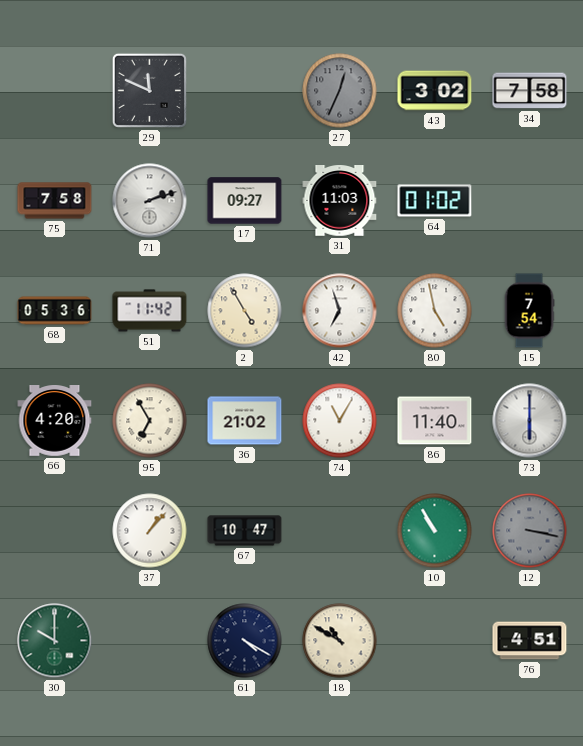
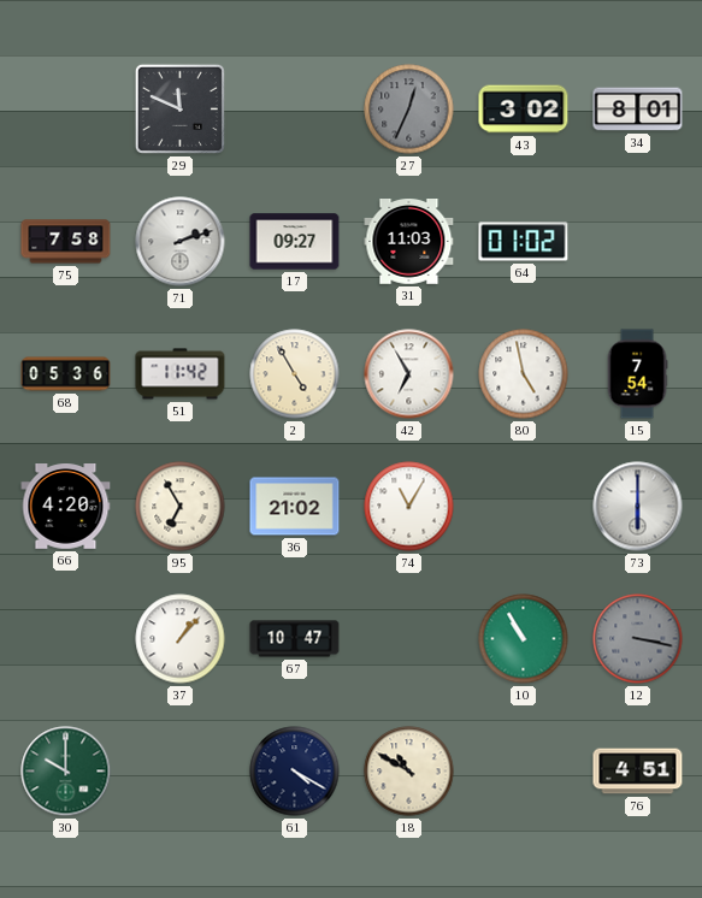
34: 7:58 -> 8:01 (638, 110)
42: 6:57 -> 6:55 (409, 374)
86: 11:40 -> none (435, 421)
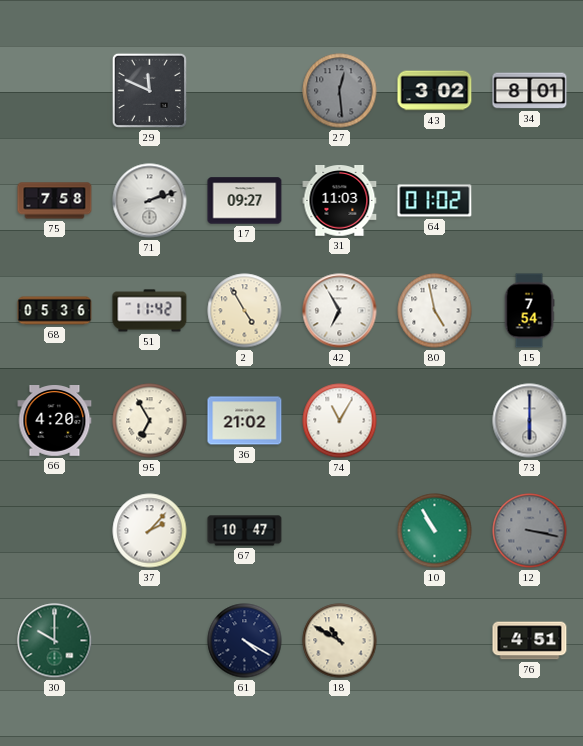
27: 12:34 -> 12:29 (340, 91)
37: 1:07 -> 2:07 (150, 531)
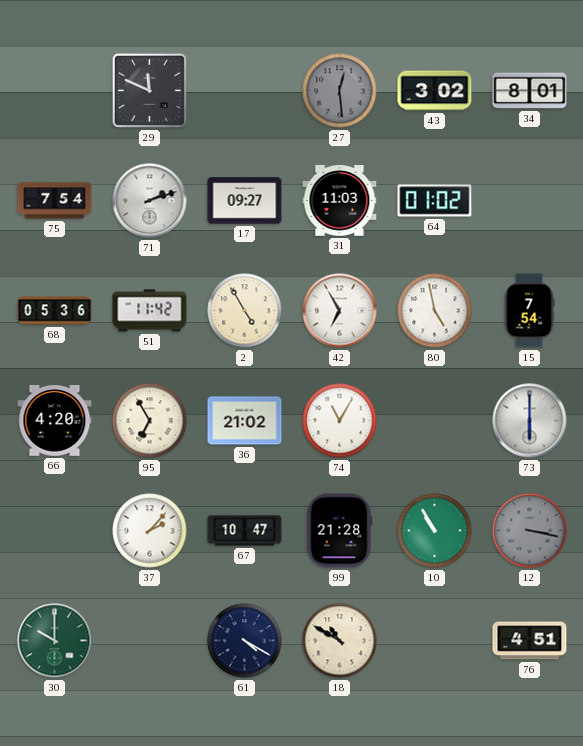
75: 7:58 -> 7:54 (55, 201)
99: none -> 21:28 (339, 531)
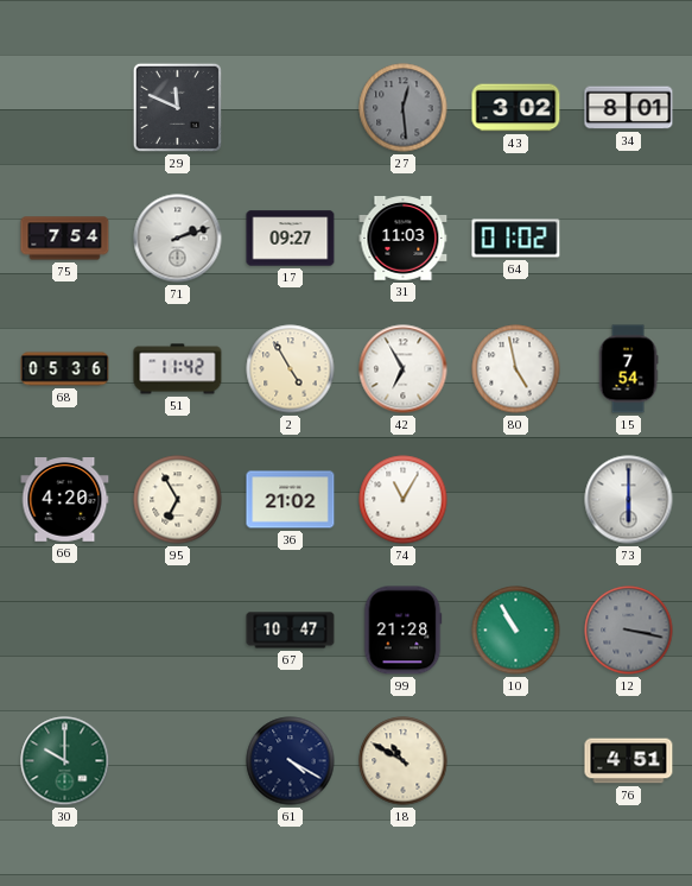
37: 2:07 -> none (150, 531)
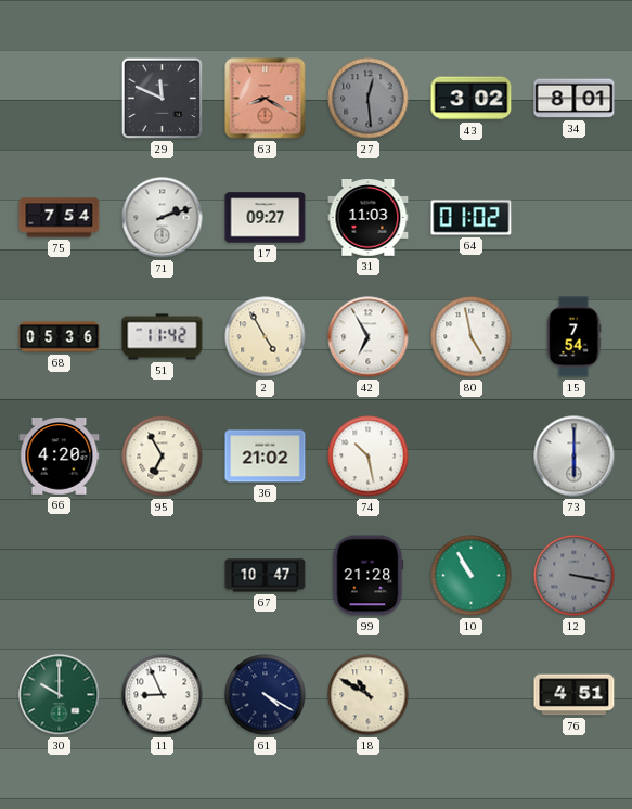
63: none -> 8:20 (266, 99)
74: 11:05 -> 10:28 (369, 457)
11: none -> 8:56 (163, 695)
